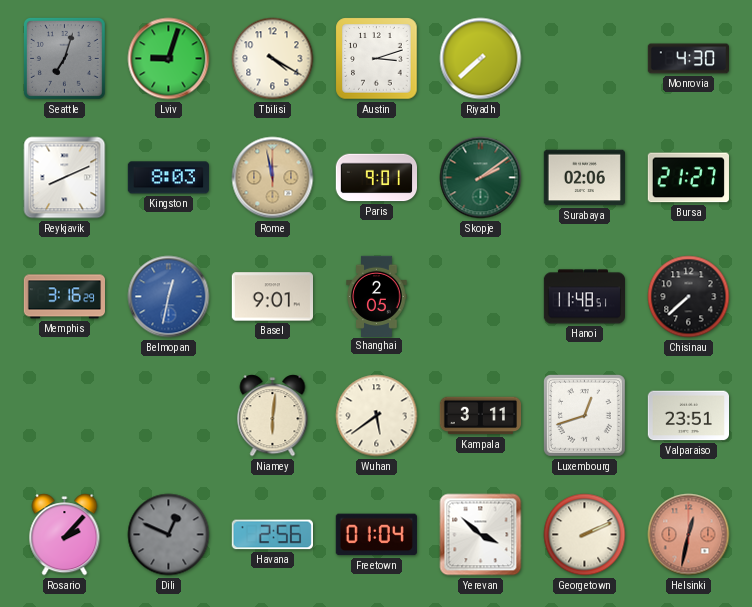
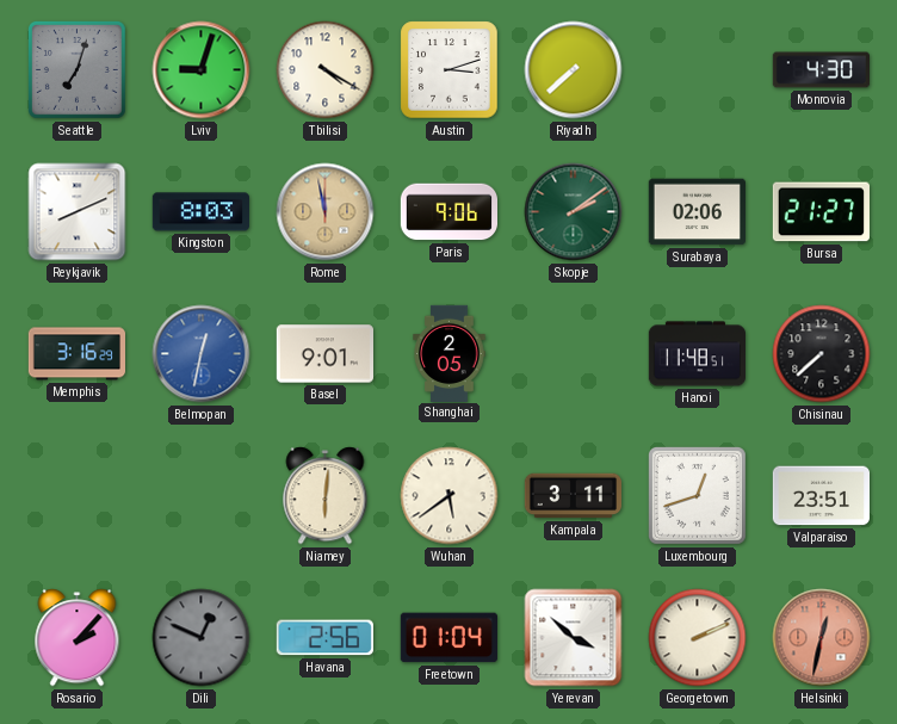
Paris: 9:01 -> 9:06 (448, 212)
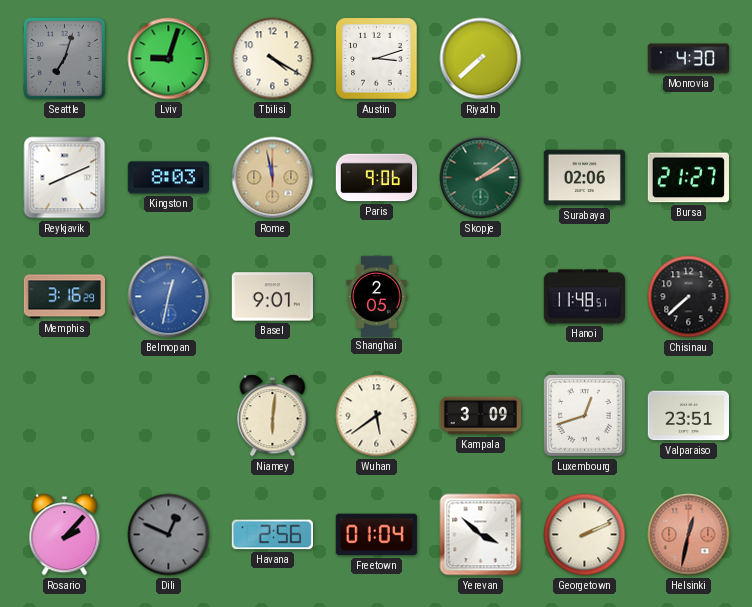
Kampala: 3:11 -> 3:09 (480, 416)
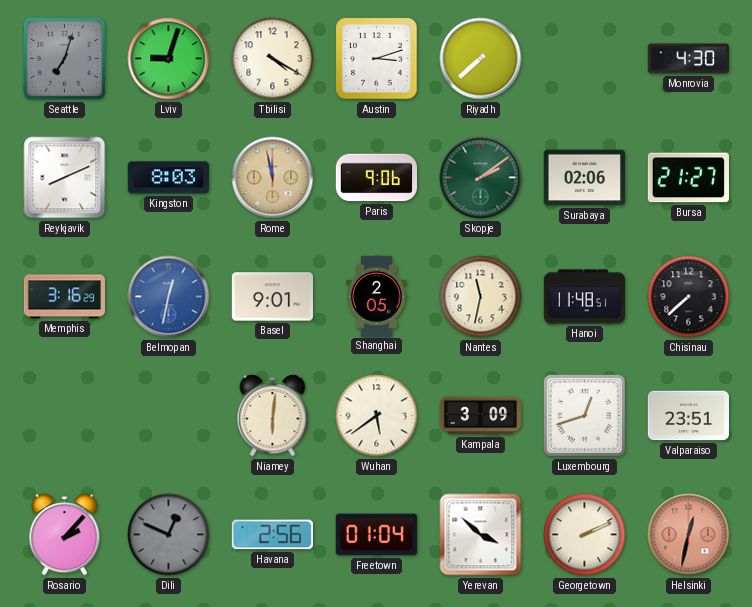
Nantes: none -> 11:32 (481, 297)
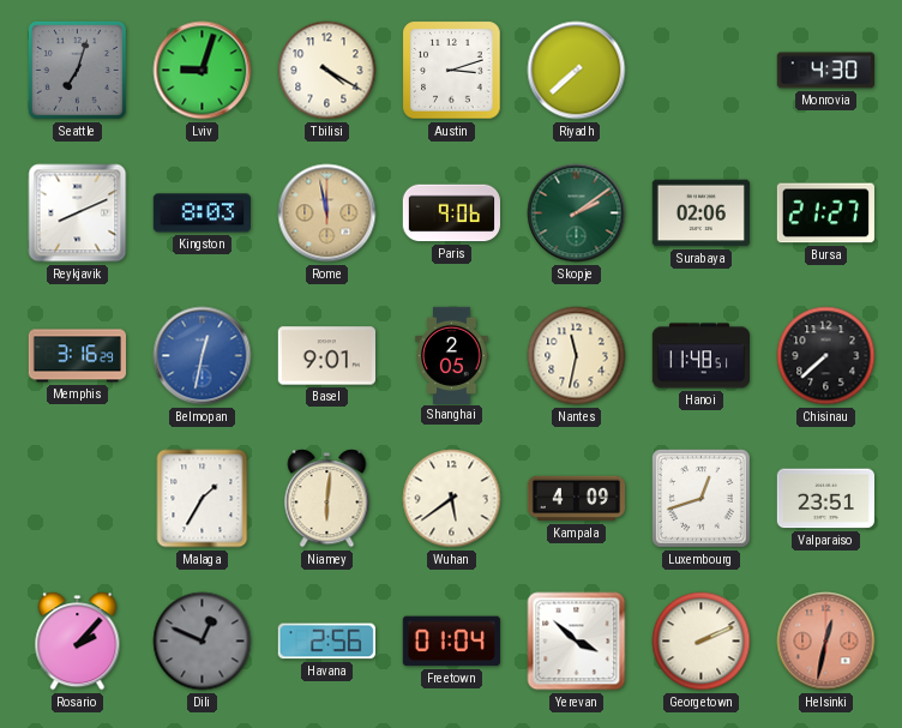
Malaga: none -> 1:35 (203, 499)
Kampala: 3:09 -> 4:09 (576, 499)
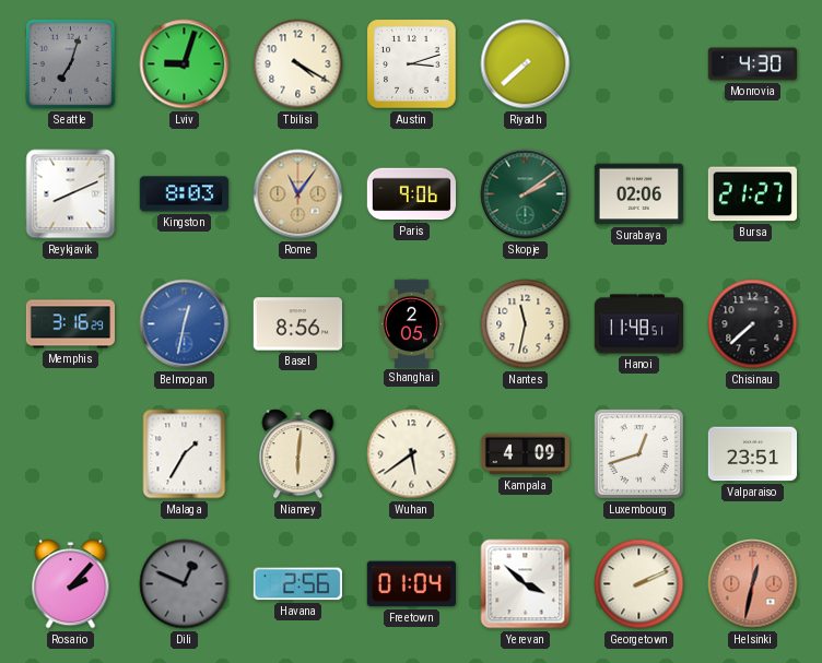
Rome: 11:58 -> 11:06 (298, 194)
Basel: 9:01 -> 8:56 (297, 324)
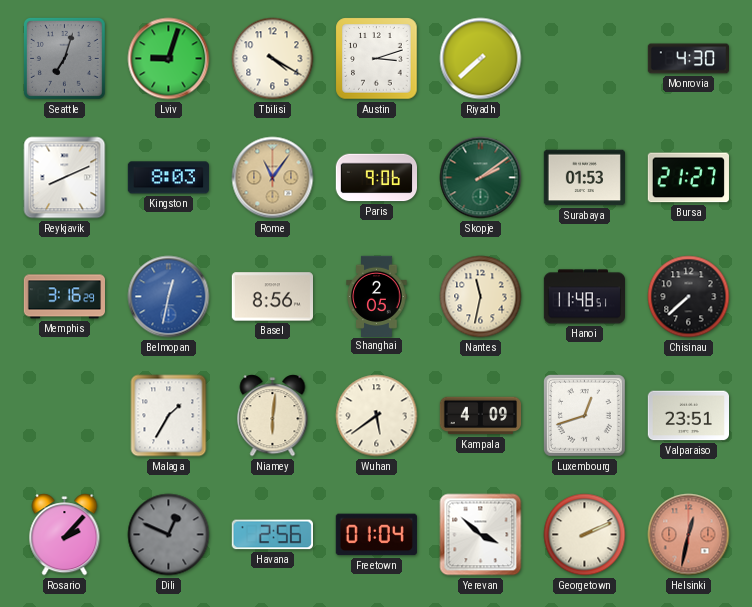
Surabaya: 02:06 -> 01:53 (584, 178)
